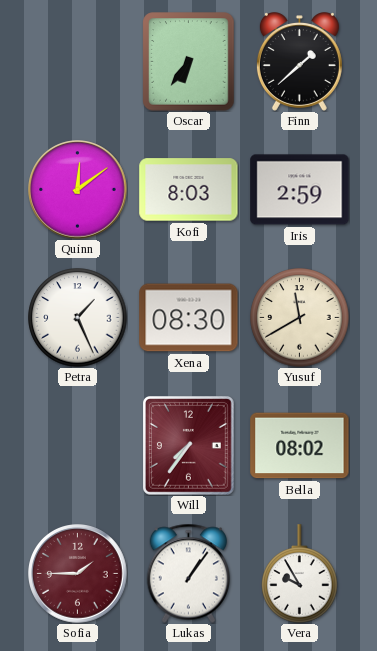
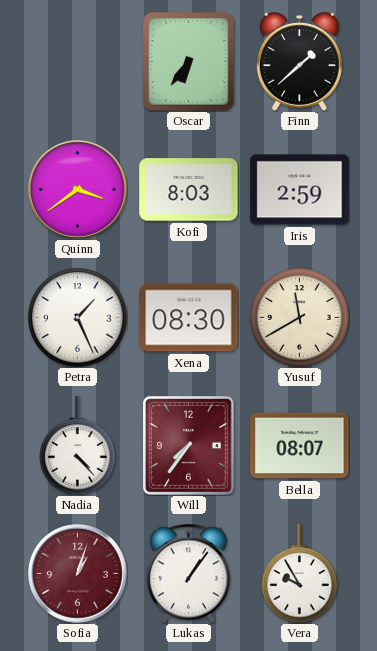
Quinn: 12:09 -> 3:39 (78, 190)
Nadia: none -> 4:23 (78, 446)
Bella: 08:02 -> 08:07 (300, 446)
Sofia: 1:45 -> 1:03 (78, 574)
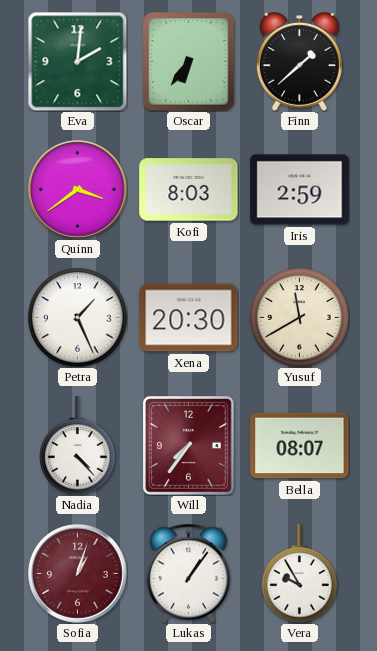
Eva: none -> 2:01 (77, 61)
Xena: 08:30 -> 20:30 (189, 318)
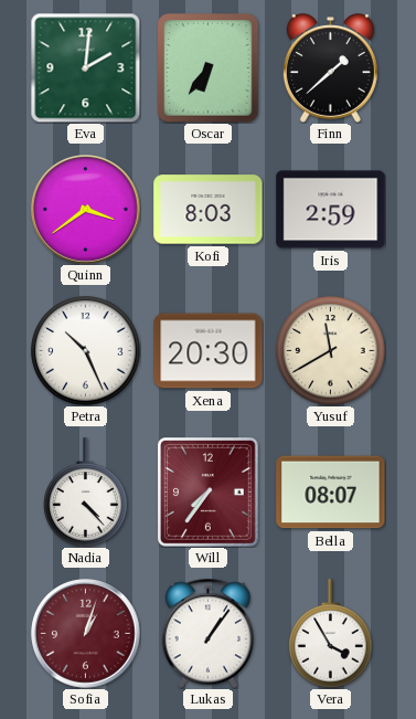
Petra: 1:26 -> 10:26 (86, 351)
Vera: 9:55 -> 3:55 (331, 634)
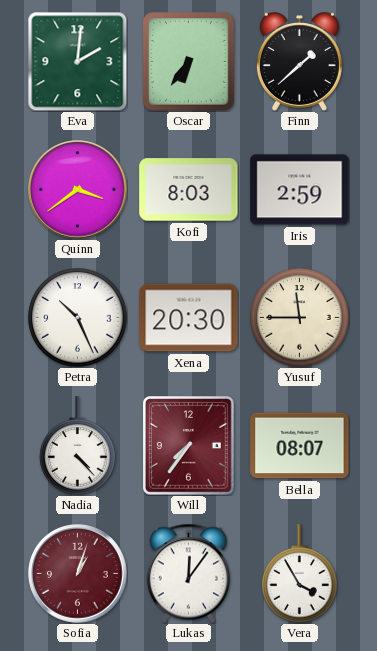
Yusuf: 11:40 -> 11:45 (300, 318)
Lukas: 1:06 -> 12:06 (188, 573)
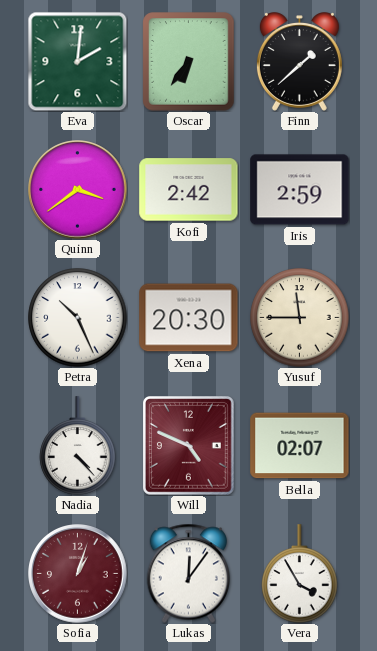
Kofi: 8:03 -> 2:42 (189, 190)
Will: 7:36 -> 4:49 (189, 446)
Bella: 08:07 -> 02:07 (300, 446)
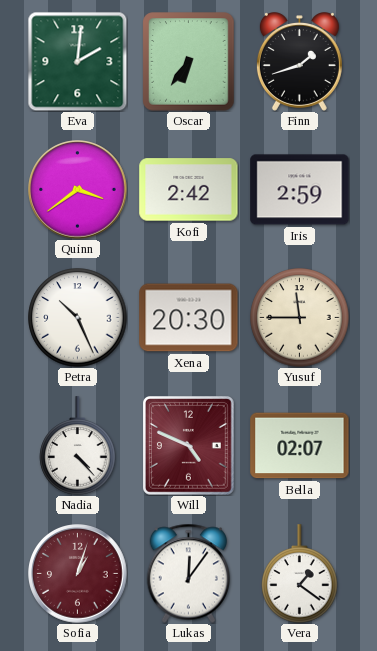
Finn: 1:38 -> 1:42 (299, 62)
Vera: 3:55 -> 1:21 (300, 574)
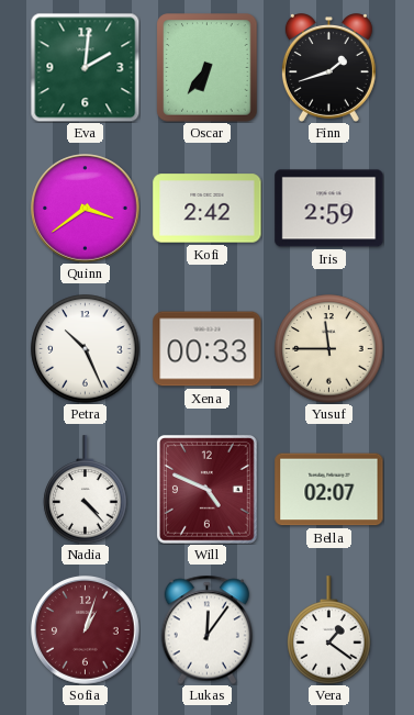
Xena: 20:30 -> 00:33 (208, 349)
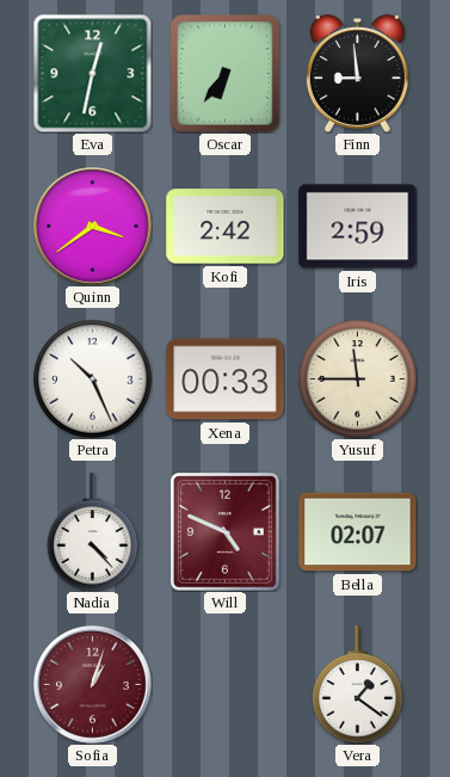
Eva: 2:01 -> 12:32 (92, 73)
Finn: 1:42 -> 8:59 (357, 74)
Lukas: 12:06 -> none (206, 629)
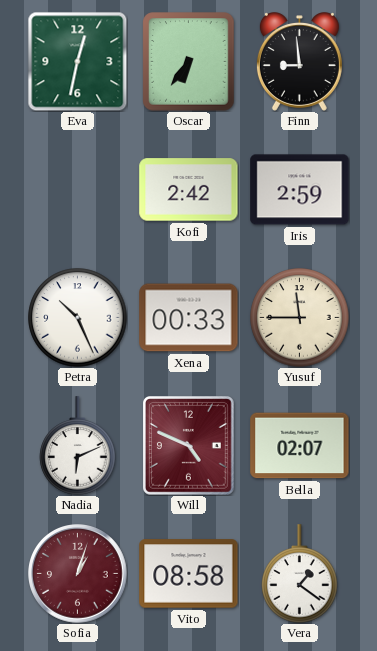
Quinn: 3:39 -> none (93, 227)
Nadia: 4:23 -> 6:11 (78, 446)
Vito: none -> 08:58 (189, 574)
